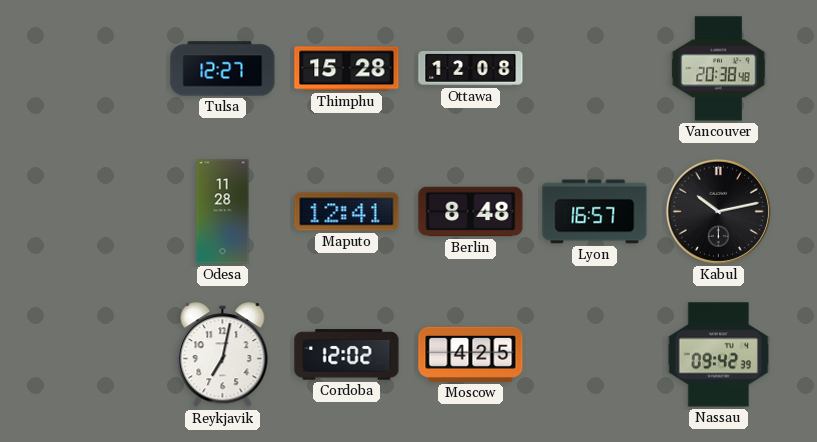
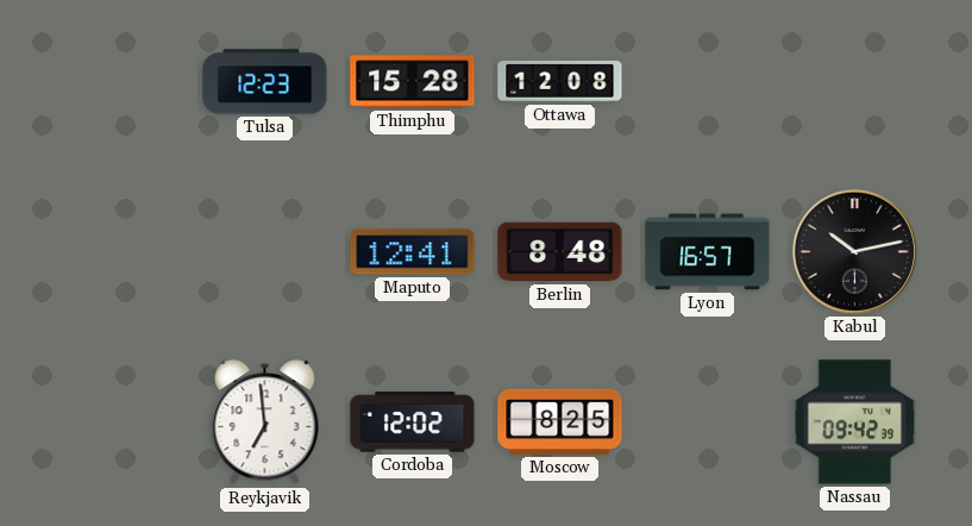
Tulsa: 12:27 -> 12:23 (265, 82)
Vancouver: 20:38 -> none (719, 69)
Odesa: 11:28 -> none (223, 212)
Reykjavik: 7:02 -> 6:59 (265, 422)
Moscow: 4:25 -> 8:25 (560, 421)
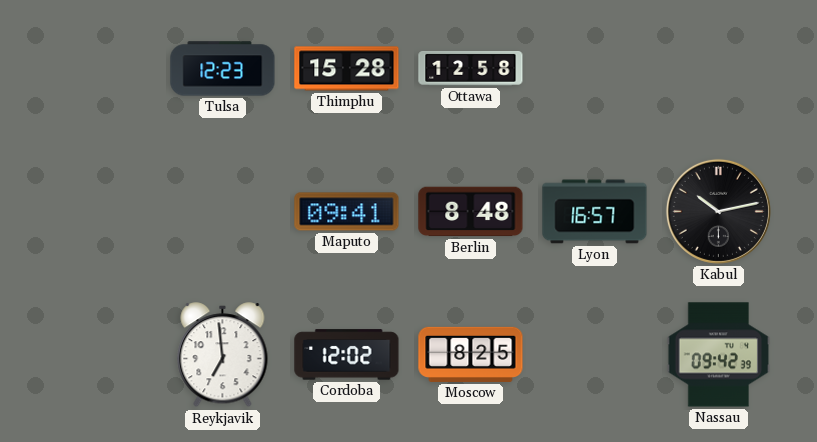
Ottawa: 12:08 -> 12:58 (471, 68)
Maputo: 12:41 -> 09:41 (347, 212)
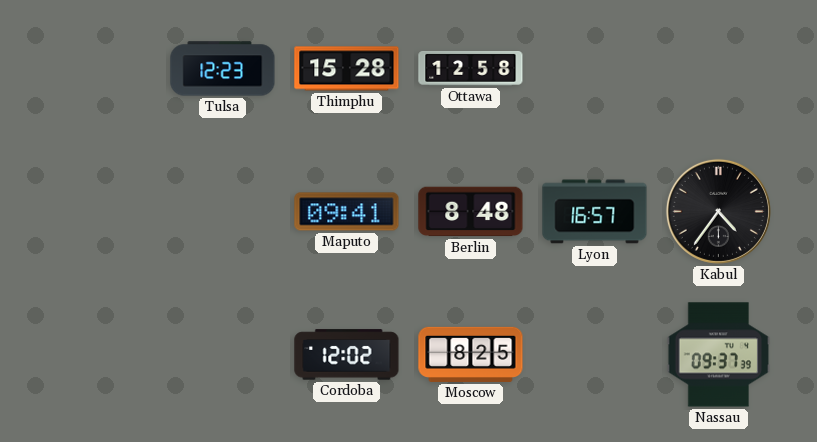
Kabul: 10:13 -> 4:36 (718, 211)
Reykjavik: 6:59 -> none (223, 355)
Nassau: 09:42 -> 09:37 (719, 355)
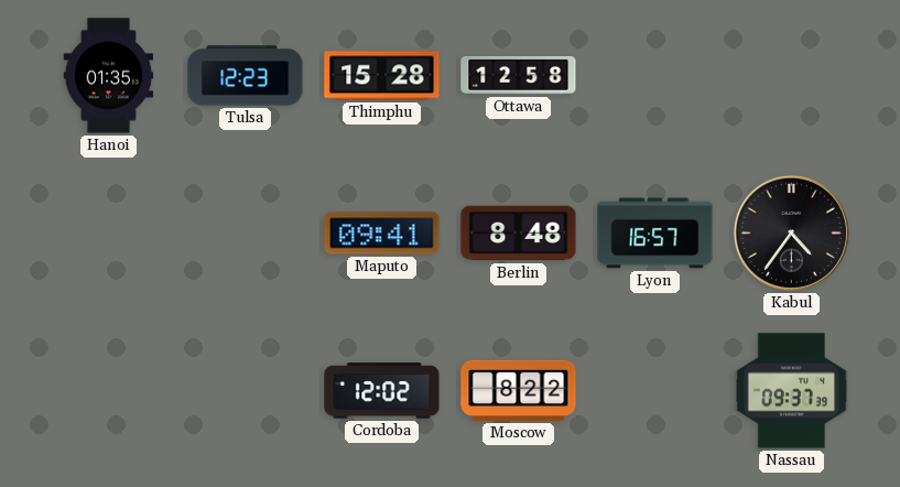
Hanoi: none -> 01:35 (109, 76)
Moscow: 8:25 -> 8:22 (519, 390)
